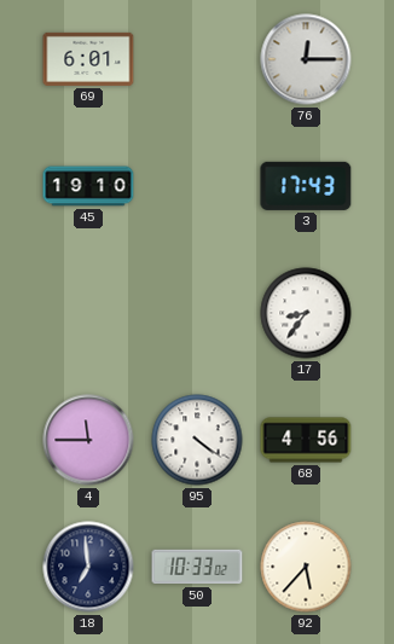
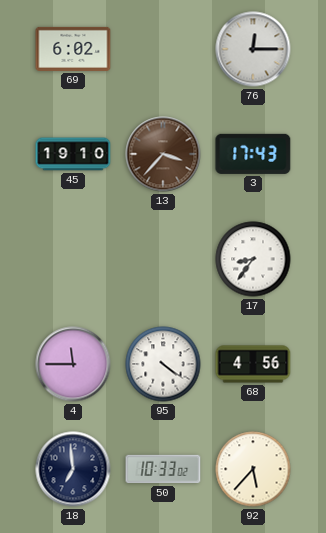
69: 6:01 -> 6:02 (73, 49)
13: none -> 3:37 (163, 154)
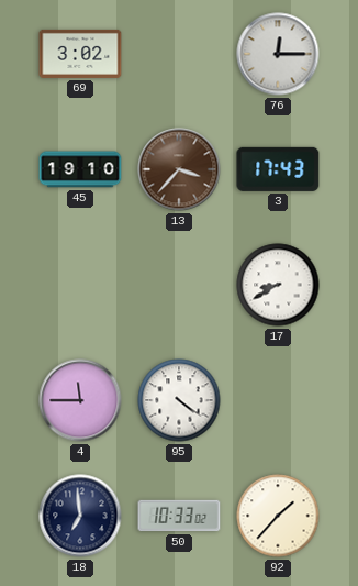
69: 6:02 -> 3:02 (80, 54)
17: 8:36 -> 8:40 (278, 285)
68: 4:56 -> none (253, 364)
92: 5:37 -> 1:37 (278, 516)
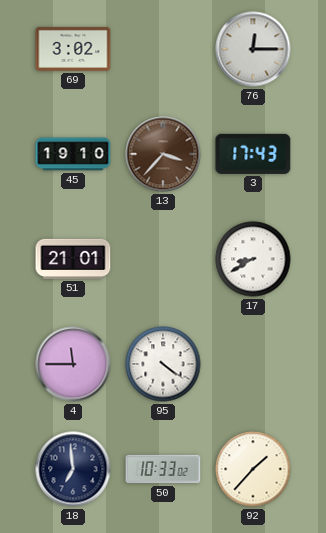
51: none -> 21:01 (73, 259)
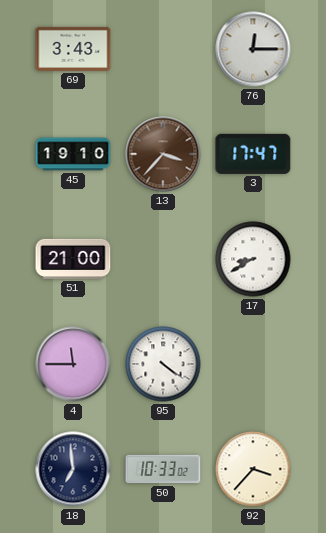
69: 3:02 -> 3:43 (73, 49)
3: 17:43 -> 17:47 (253, 154)
51: 21:01 -> 21:00 (73, 259)
92: 1:37 -> 3:37 (253, 469)
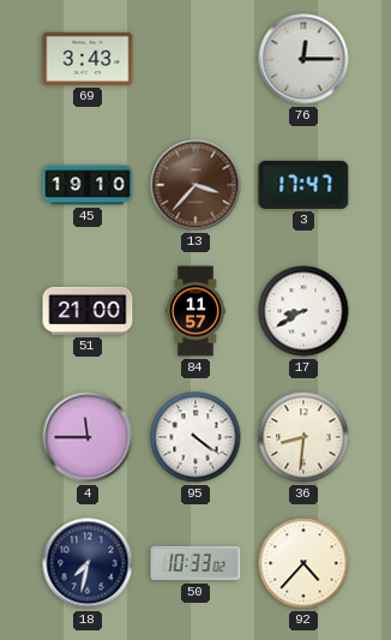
84: none -> 11:57 (195, 311)
36: none -> 8:31 (303, 437)
18: 6:59 -> 7:32 (88, 563)
92: 3:37 -> 4:37 (303, 563)
